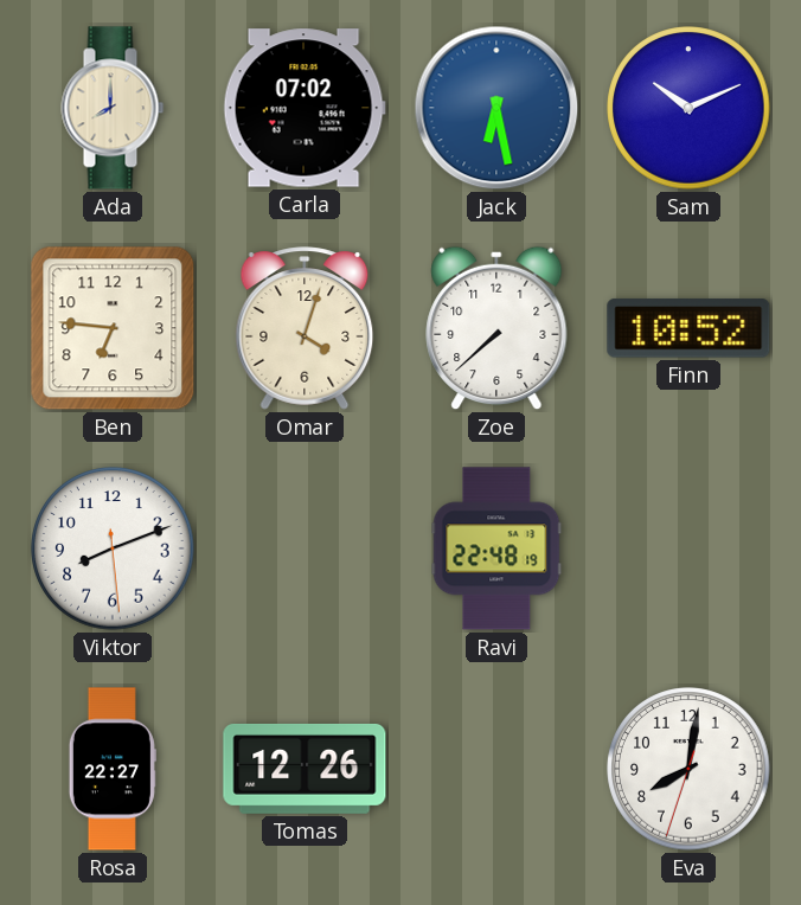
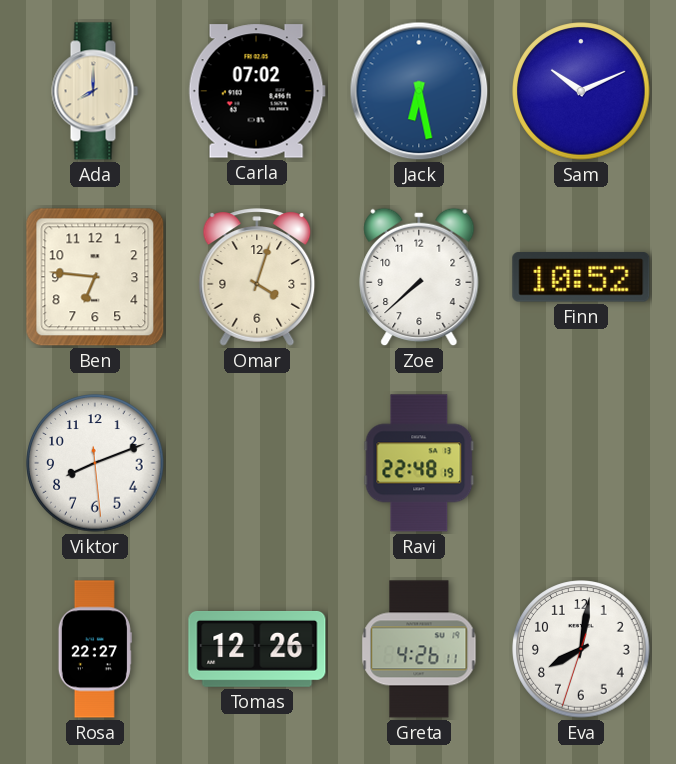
Greta: none -> 4:26 (419, 649)
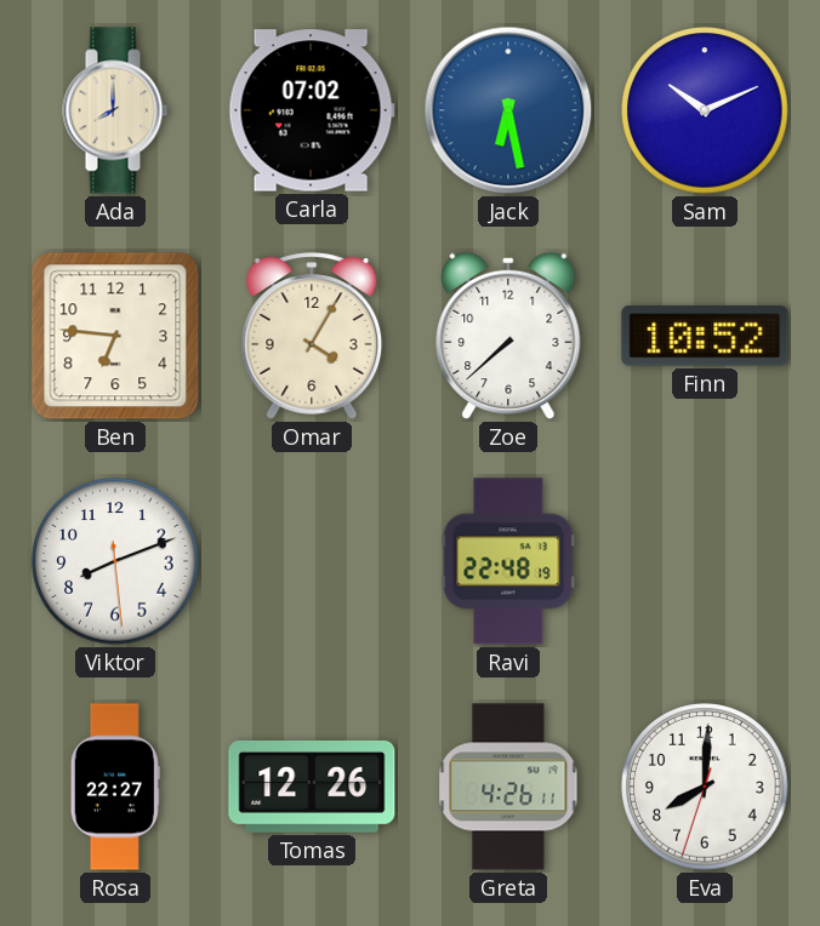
Omar: 4:03 -> 4:05 (312, 336)
Eva: 8:01 -> 8:00 (705, 787)
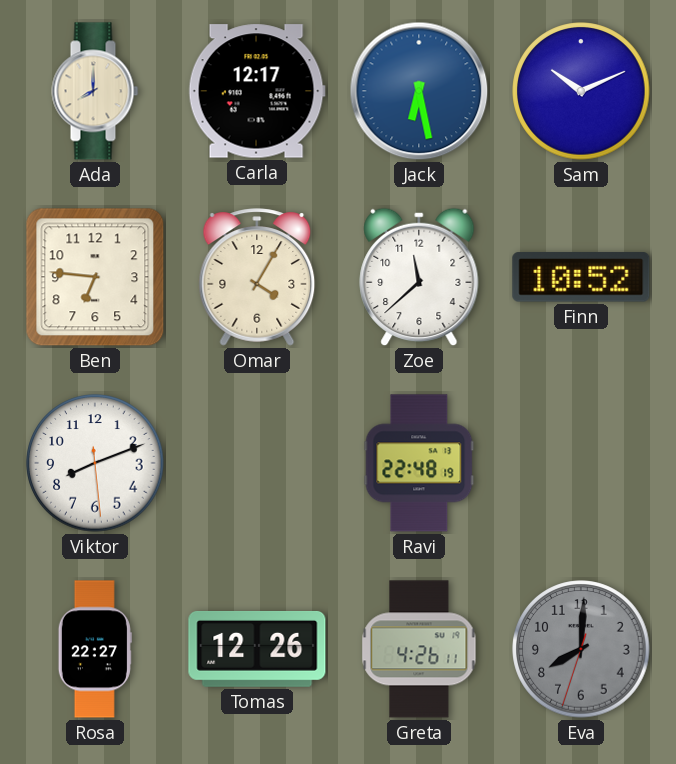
Carla: 07:02 -> 12:17 (257, 91)
Zoe: 7:38 -> 11:38 (419, 277)
Eva dial: white -> grey (581, 649)
